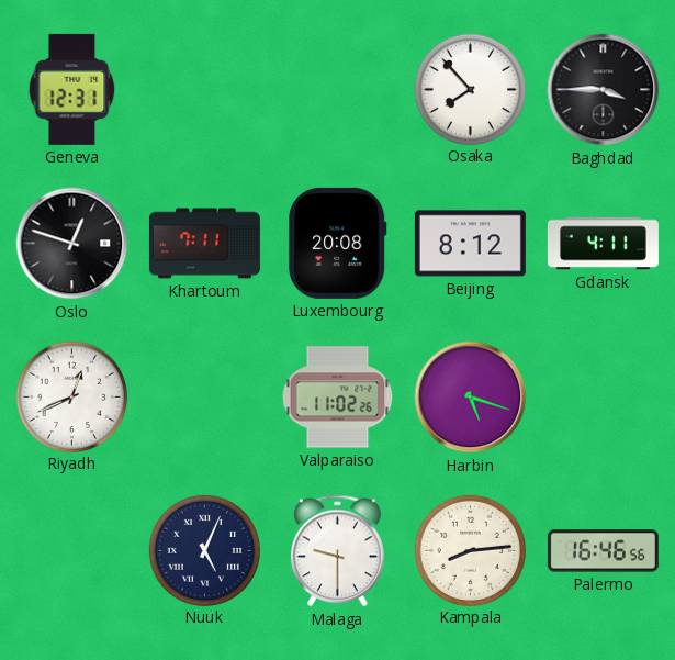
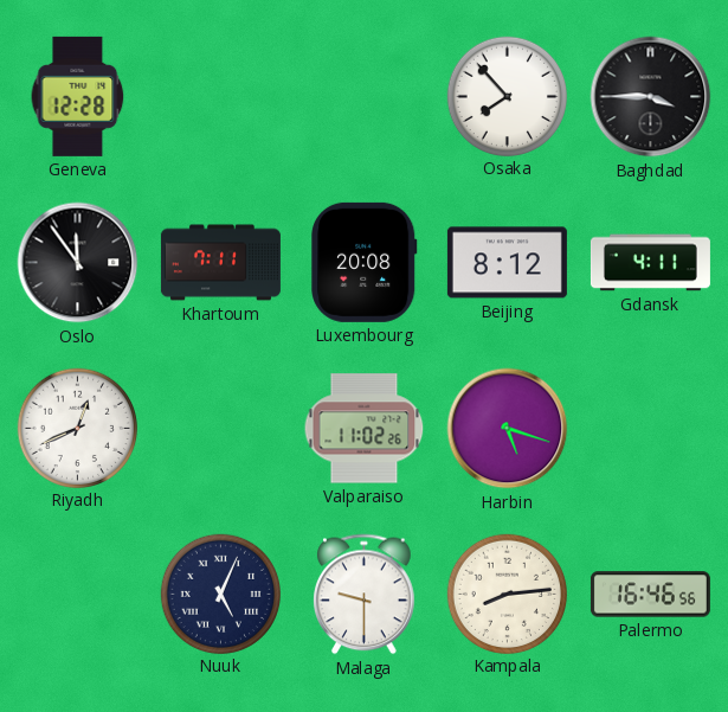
Geneva: 12:31 -> 12:28 (78, 96)
Oslo: 12:48 -> 11:54 (78, 263)
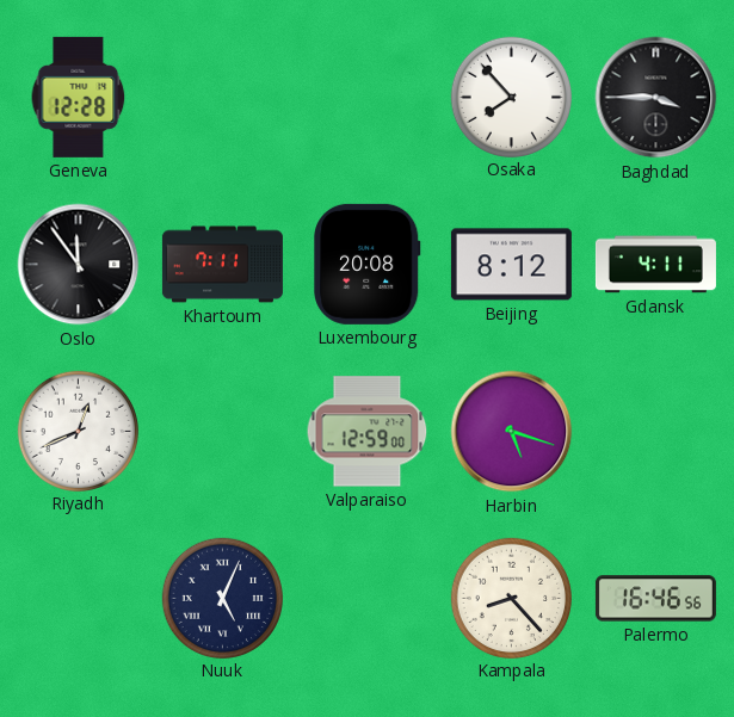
Valparaiso: 11:02 -> 12:59 (368, 432)
Malaga: 9:30 -> none (365, 595)
Kampala: 8:14 -> 8:23 (511, 598)
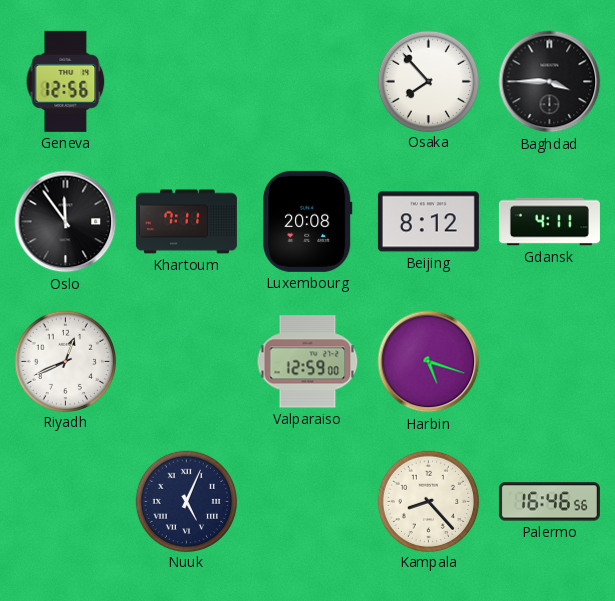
Geneva: 12:28 -> 12:56 (66, 81)
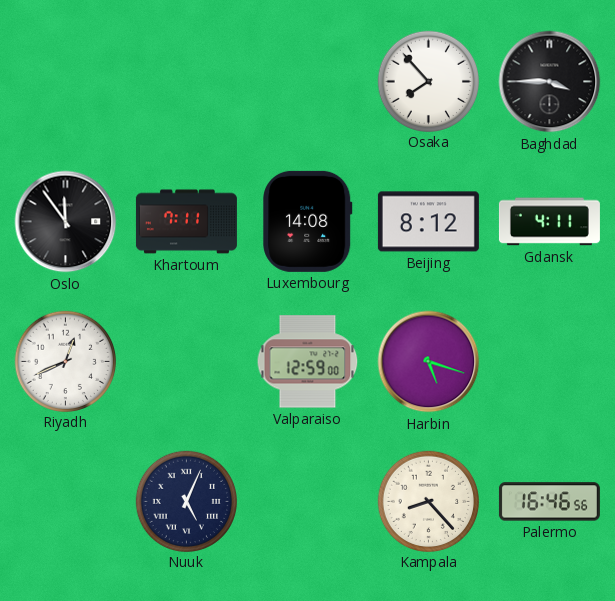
Geneva: 12:56 -> none (66, 81)
Luxembourg: 20:08 -> 14:08 (308, 221)
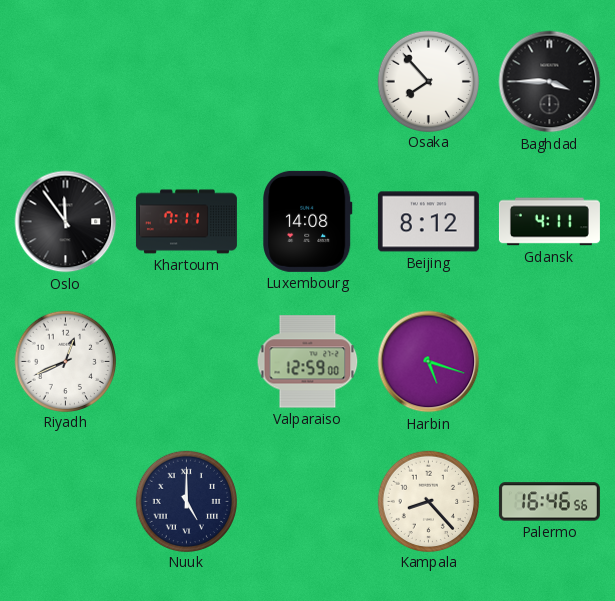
Nuuk: 5:04 -> 5:00 (186, 501)
